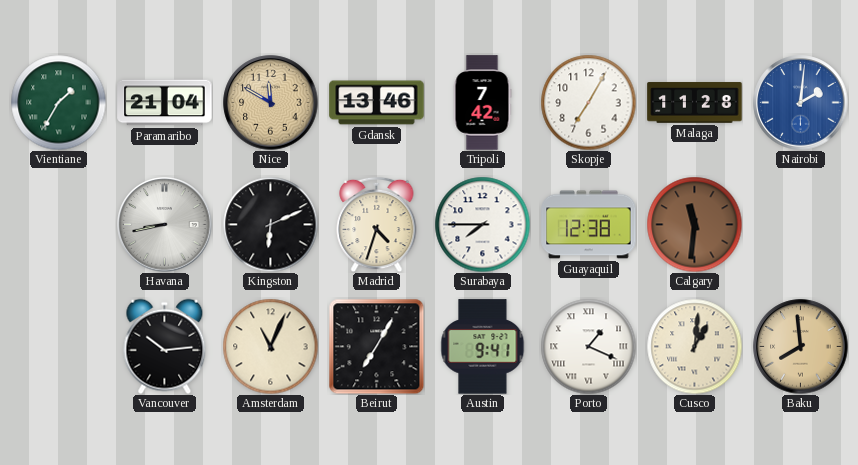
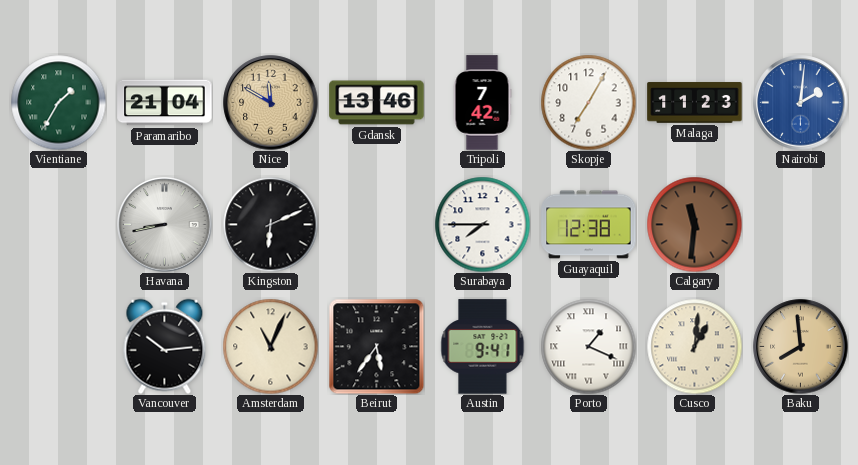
Malaga: 11:28 -> 11:23 (695, 103)
Madrid: 4:33 -> none (377, 224)
Beirut: 7:05 -> 5:36 (376, 346)
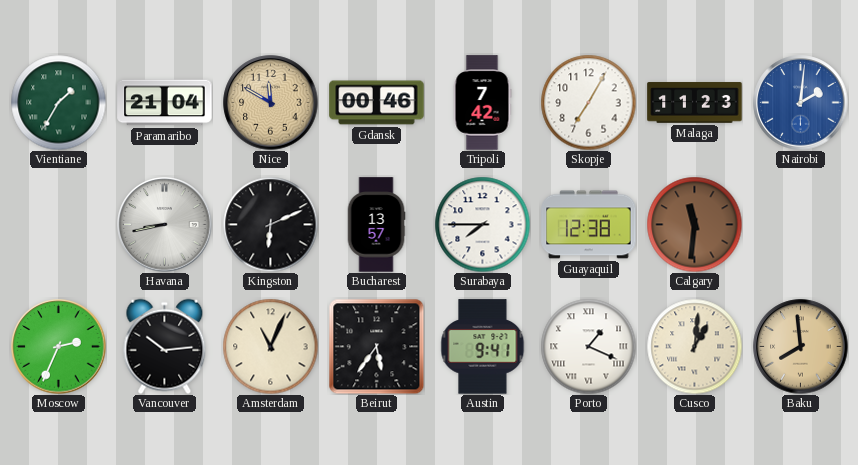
Gdansk: 13:46 -> 00:46 (377, 103)
Bucharest: none -> 13:57 (376, 225)
Moscow: none -> 2:34 (59, 347)
